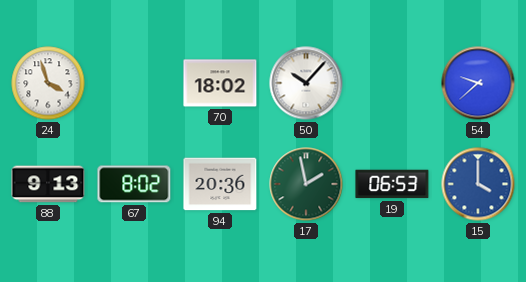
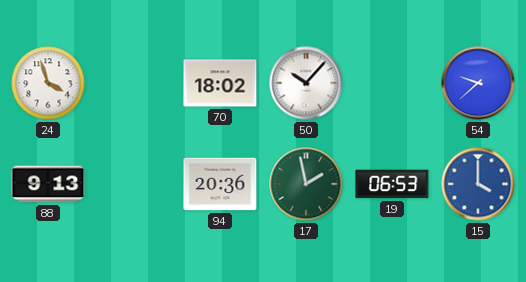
67: 8:02 -> none (134, 184)
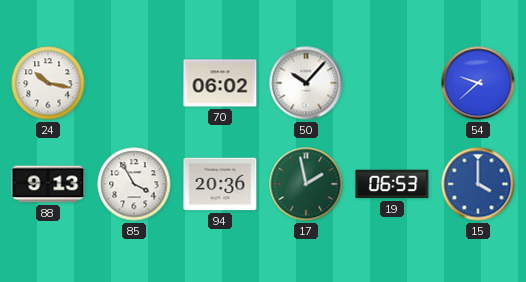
24: 3:57 -> 10:17 (48, 83)
70: 18:02 -> 06:02 (220, 83)
85: none -> 3:55 (134, 184)
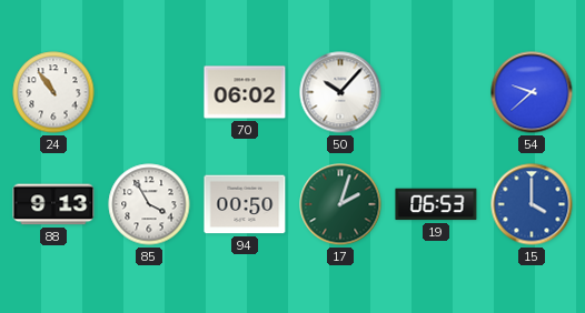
24: 10:17 -> 10:54 (53, 92)
94: 20:36 -> 00:50 (245, 204)
17: 1:58 -> 2:03 (340, 204)
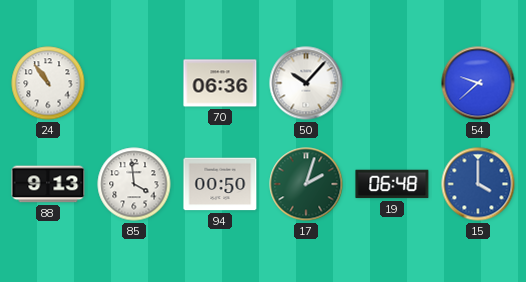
70: 06:02 -> 06:36 (220, 83)
85: 3:55 -> 3:59 (134, 184)
19: 06:53 -> 06:48 (392, 184)
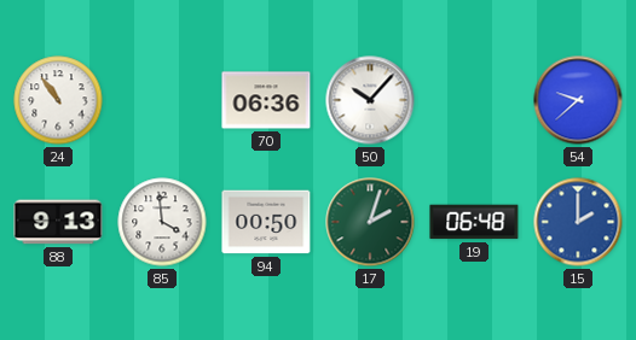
15: 4:00 -> 2:00 (578, 222)
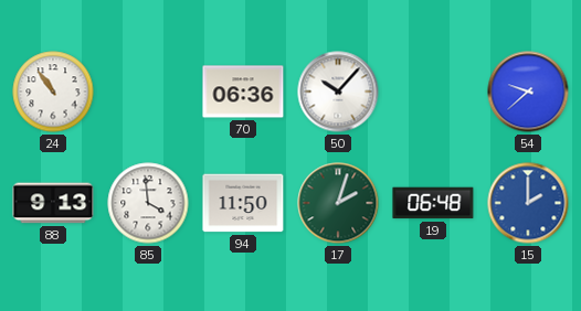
94: 00:50 -> 11:50 (243, 203)
